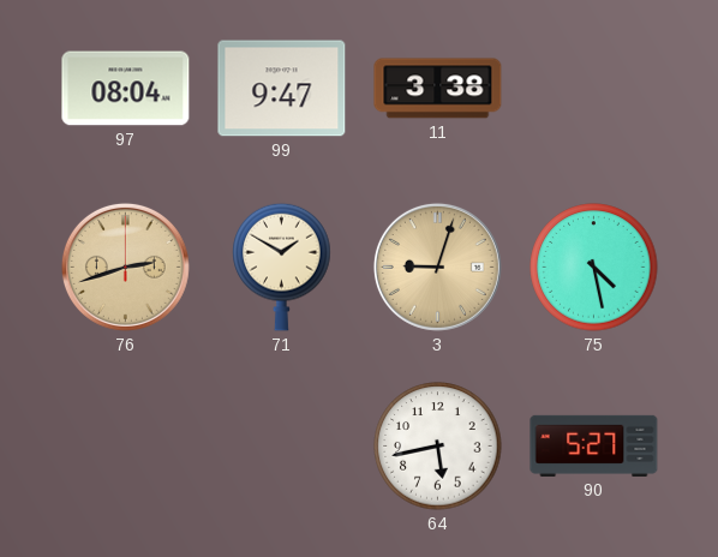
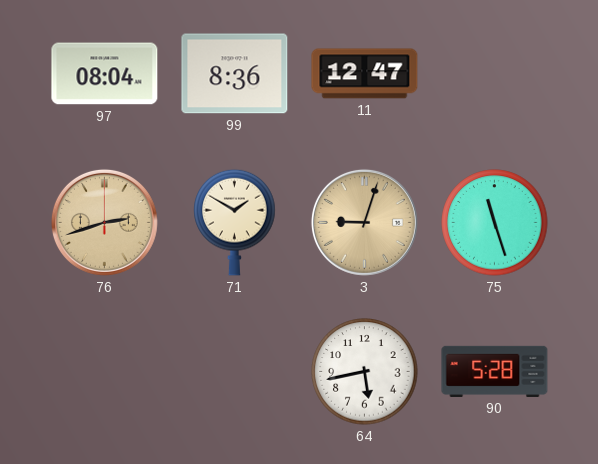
99: 9:47 -> 8:36 (235, 74)
11: 3:38 -> 12:47 (365, 74)
75: 4:28 -> 11:27 (495, 223)
90: 5:27 -> 5:28 (495, 371)
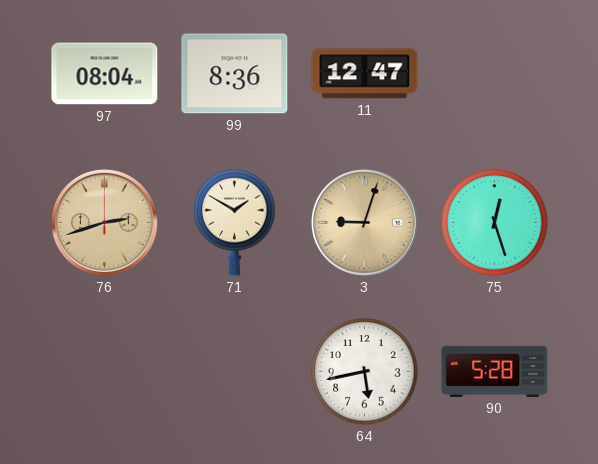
75: 11:27 -> 12:27 (495, 223)
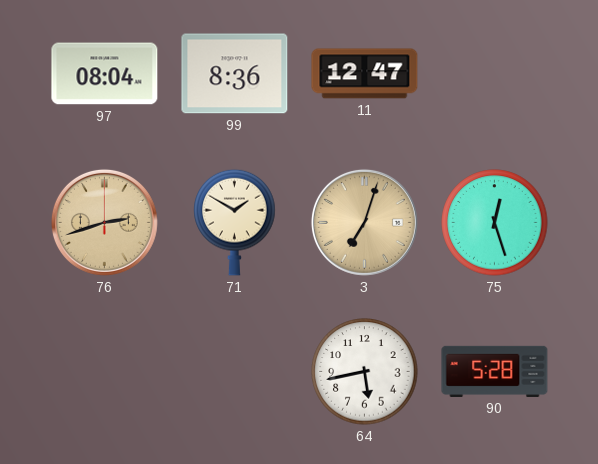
3: 9:03 -> 7:03 (364, 222)
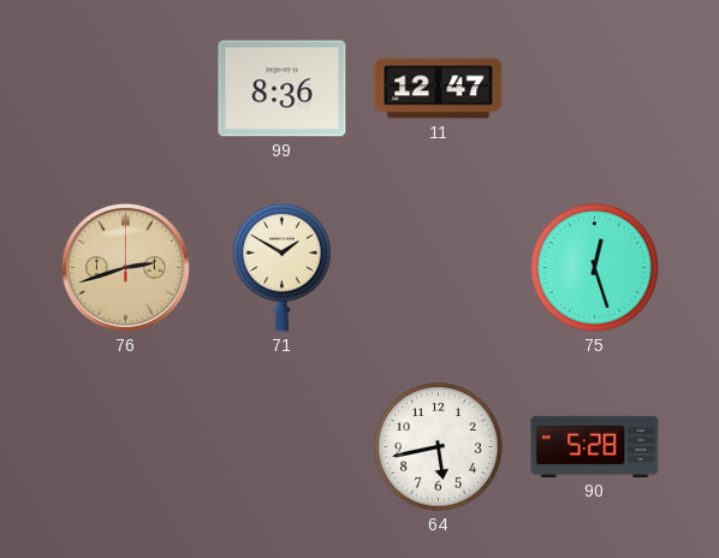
97: 08:04 -> none (105, 74)
3: 7:03 -> none (364, 222)
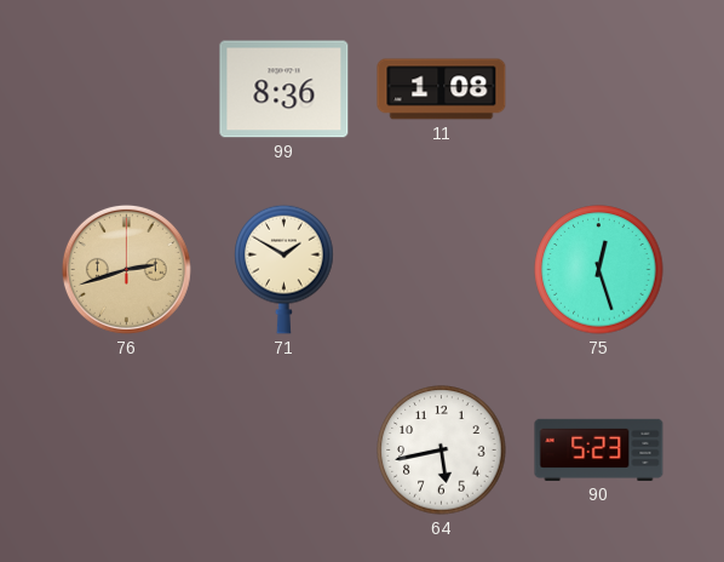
11: 12:47 -> 1:08 (442, 90)
90: 5:28 -> 5:23 (599, 449)
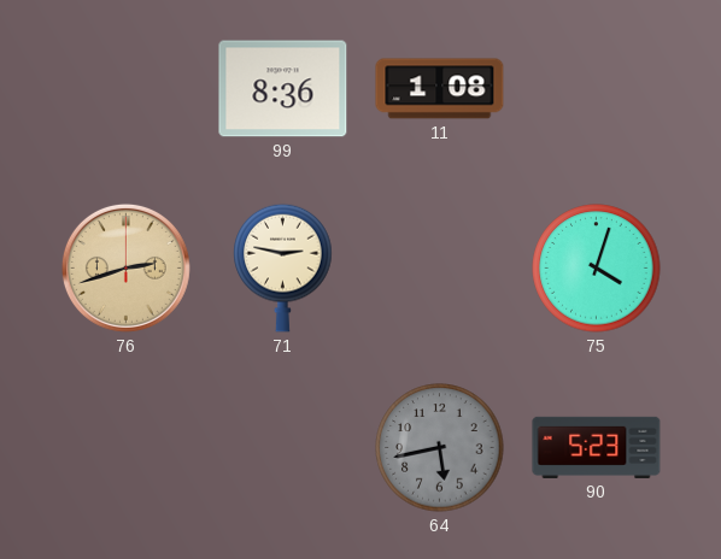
71: 1:50 -> 2:47 (283, 267)
75: 12:27 -> 4:03 (597, 269)
64 dial: white -> grey (440, 448)
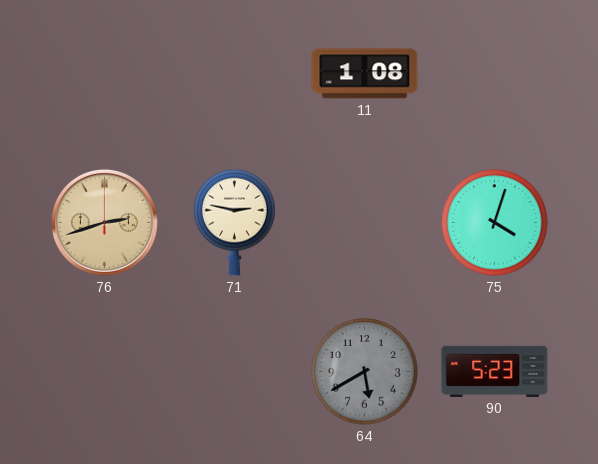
99: 8:36 -> none (283, 89)
64: 5:43 -> 5:40 (365, 372)
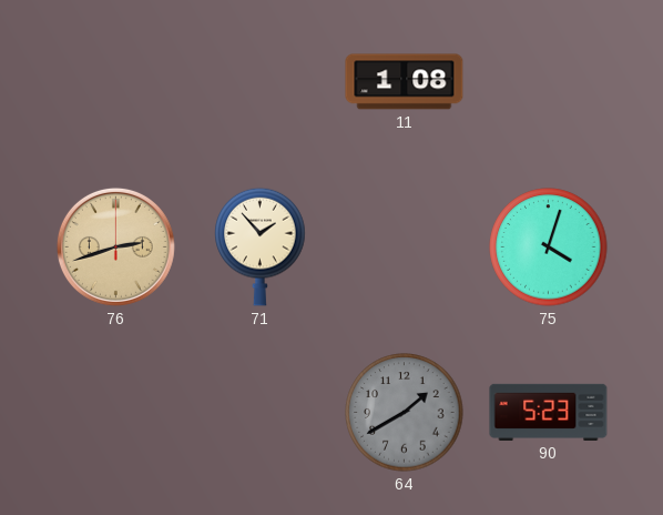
71: 2:47 -> 1:53 (261, 246)
64: 5:40 -> 1:40 (405, 413)
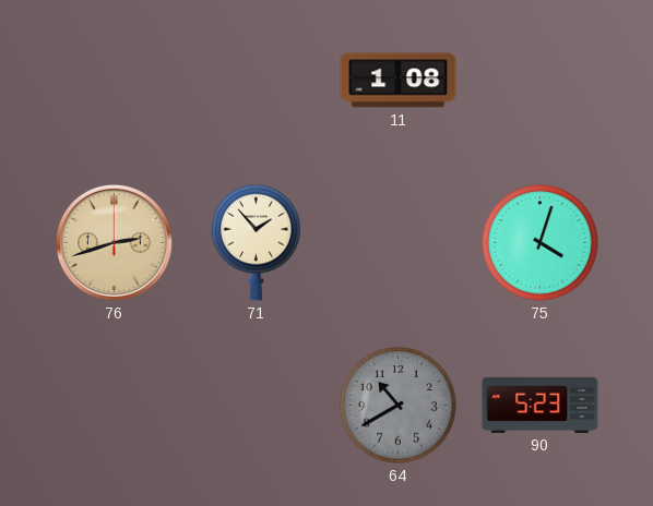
64: 1:40 -> 10:40 (399, 406)
